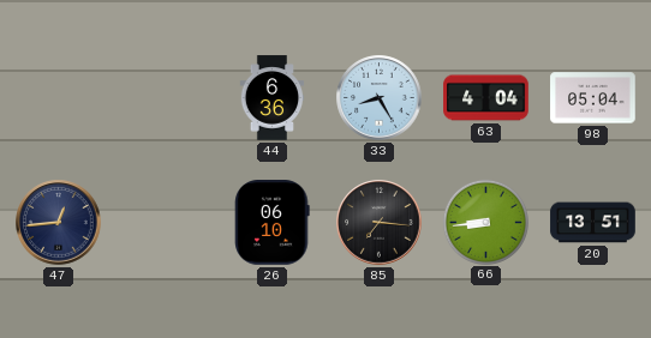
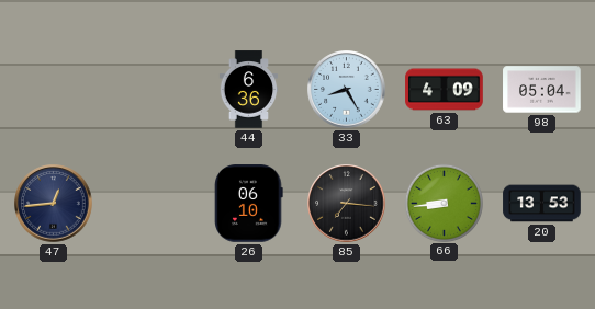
63: 4:04 -> 4:09 (445, 90)
20: 13:51 -> 13:53 (542, 204)
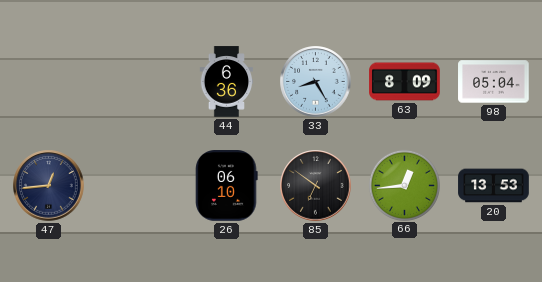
63: 4:09 -> 8:09 (405, 82)
85: 7:16 -> 6:51 (316, 186)
66: 8:44 -> 12:44 (404, 185)
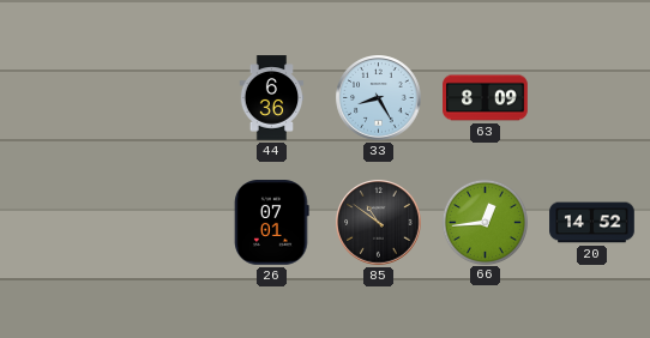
98: 05:04 -> none (494, 82)
47: 12:44 -> none (49, 186)
26: 06:10 -> 07:01 (272, 223)
85: 6:51 -> 10:51 (379, 223)
20: 13:53 -> 14:52 (592, 223)
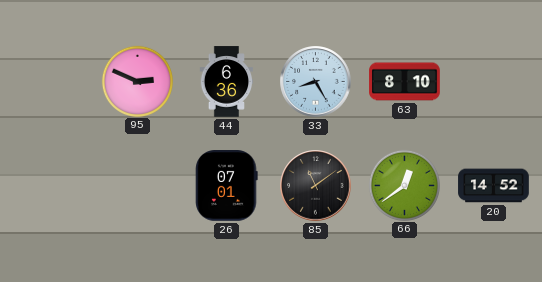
95: none -> 2:49 (137, 81)
63: 8:09 -> 8:10 (405, 82)
85: 10:51 -> 11:09 (316, 186)
66: 12:44 -> 12:39 (404, 185)
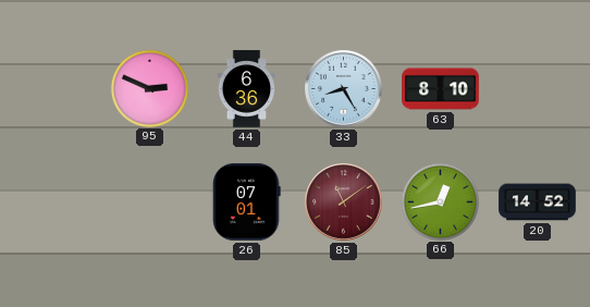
85 dial: black -> burgundy (344, 202)
66: 12:39 -> 12:43 (440, 201)
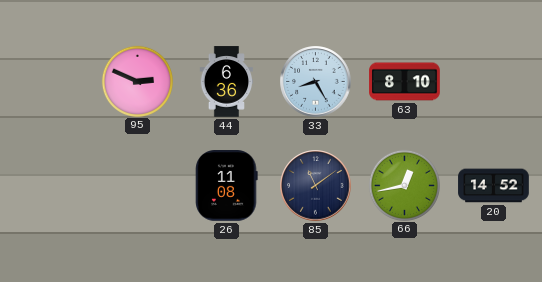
26: 07:01 -> 11:08 (227, 186)
85 dial: burgundy -> navy (316, 186)
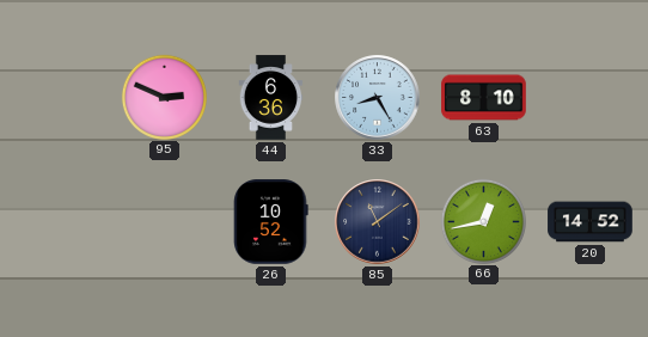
26: 11:08 -> 10:52 (271, 222)
